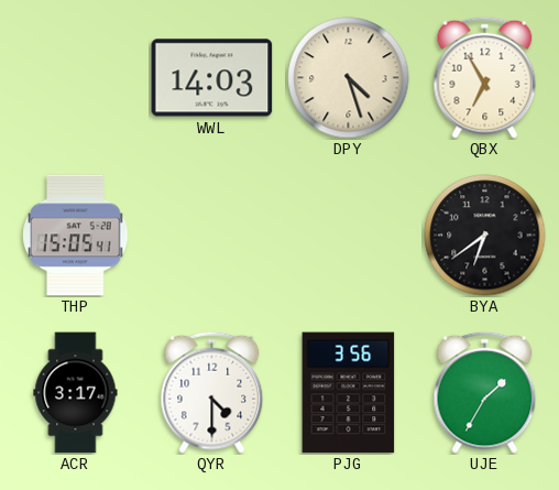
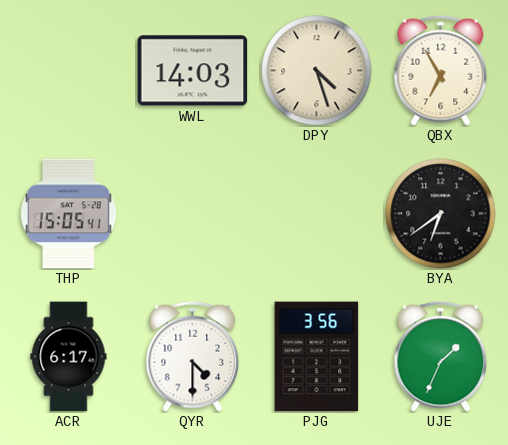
ACR: 3:17 -> 6:17 (69, 357)
UJE: 1:35 -> 1:34 (441, 356)
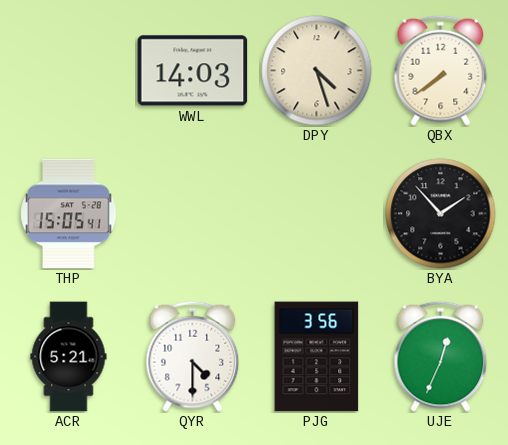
QBX: 6:55 -> 7:39 (441, 70)
BYA: 6:39 -> 1:53 (441, 214)
ACR: 6:17 -> 5:21 (69, 357)
UJE: 1:34 -> 12:34 (441, 356)
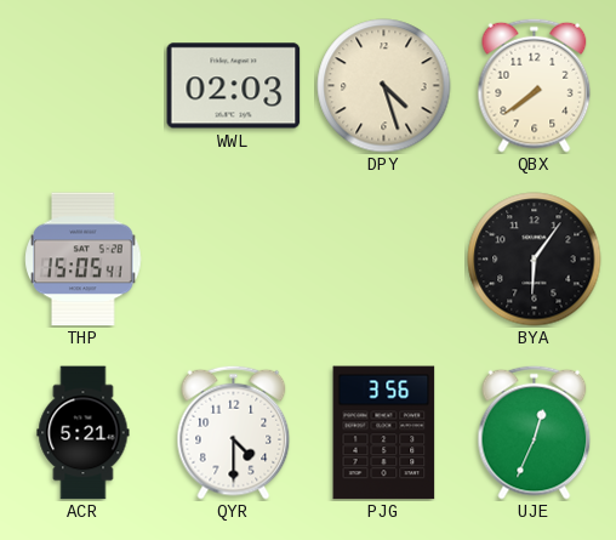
WWL: 14:03 -> 02:03 (234, 86)
BYA: 1:53 -> 6:06 (535, 260)
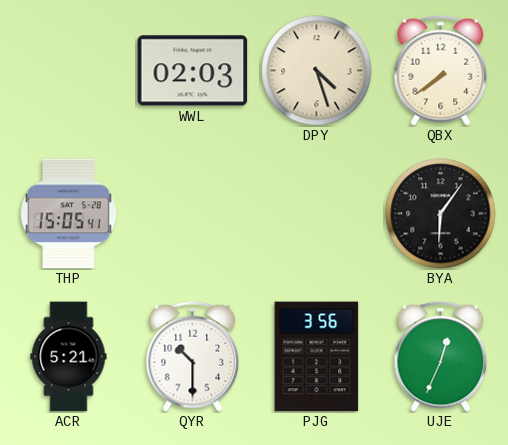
QYR: 4:30 -> 10:30 (193, 356)
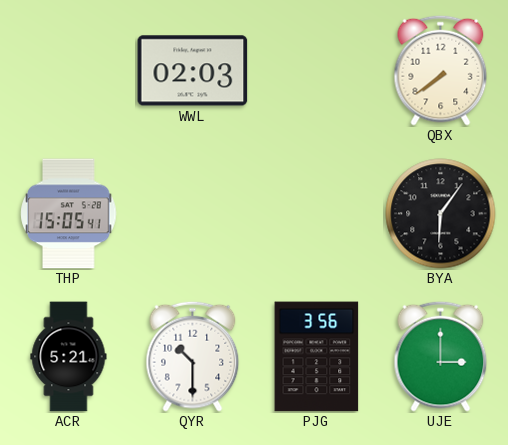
DPY: 4:27 -> none (317, 71)
UJE: 12:34 -> 3:00 (441, 356)
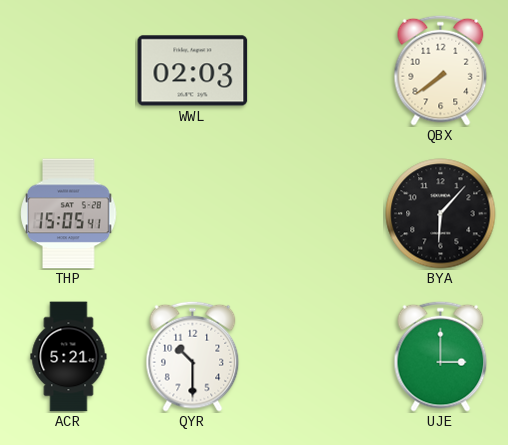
BYA: 6:06 -> 6:07 (441, 214)
PJG: 3:56 -> none (317, 357)
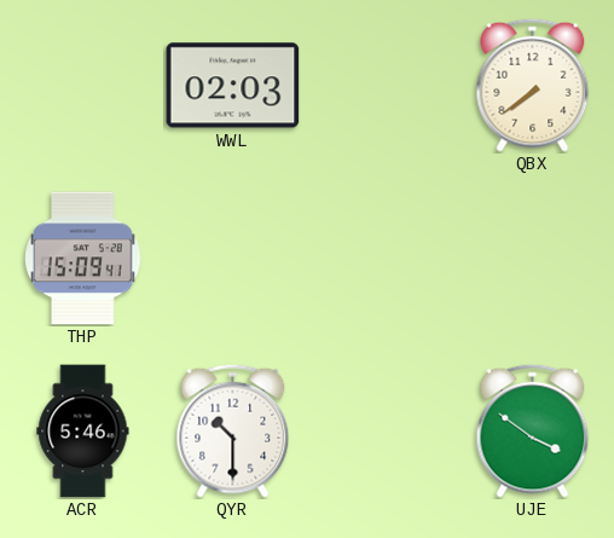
THP: 15:05 -> 15:09 (83, 259)
BYA: 6:07 -> none (441, 214)
ACR: 5:21 -> 5:46 (83, 432)
UJE: 3:00 -> 3:51 (533, 430)
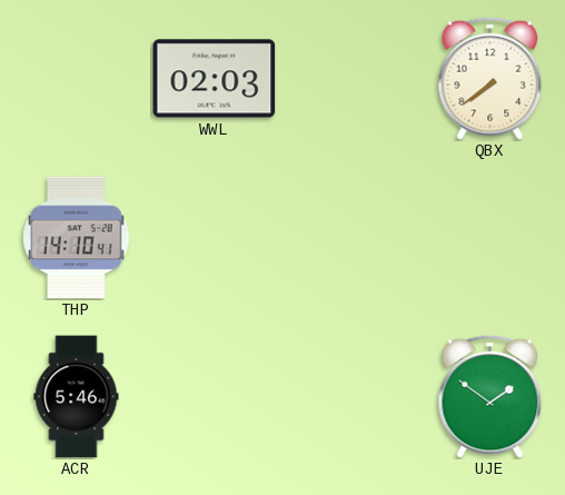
THP: 15:09 -> 14:10 (77, 238)
QYR: 10:30 -> none (233, 430)
UJE: 3:51 -> 1:51 (490, 396)
